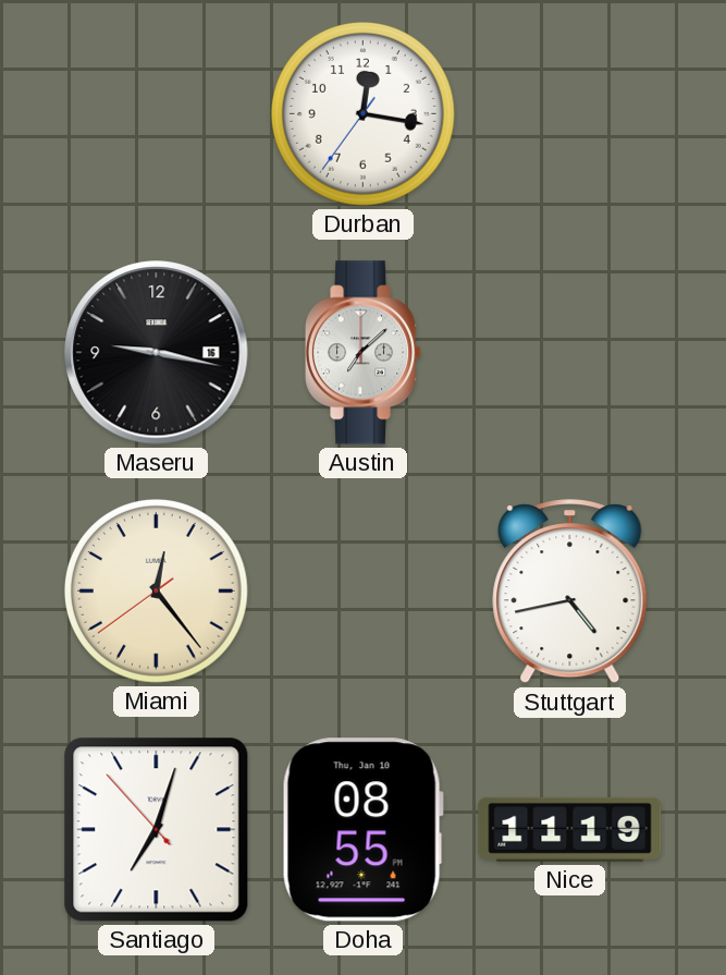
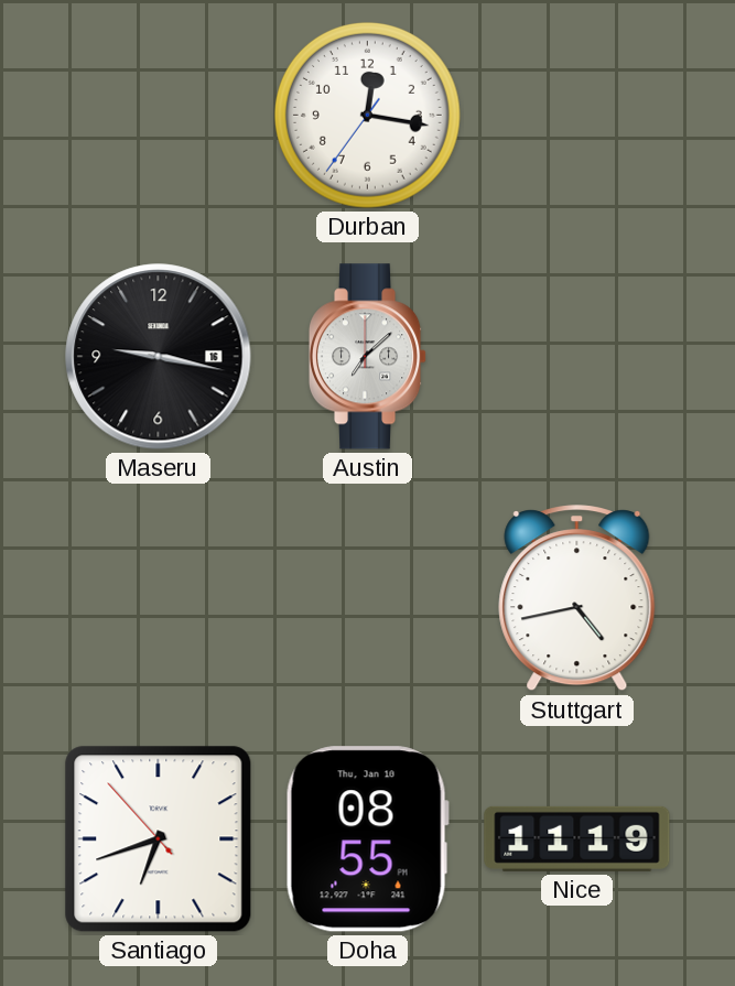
Miami: 12:23 -> none (156, 590)
Santiago: 7:02 -> 6:41 (159, 839)
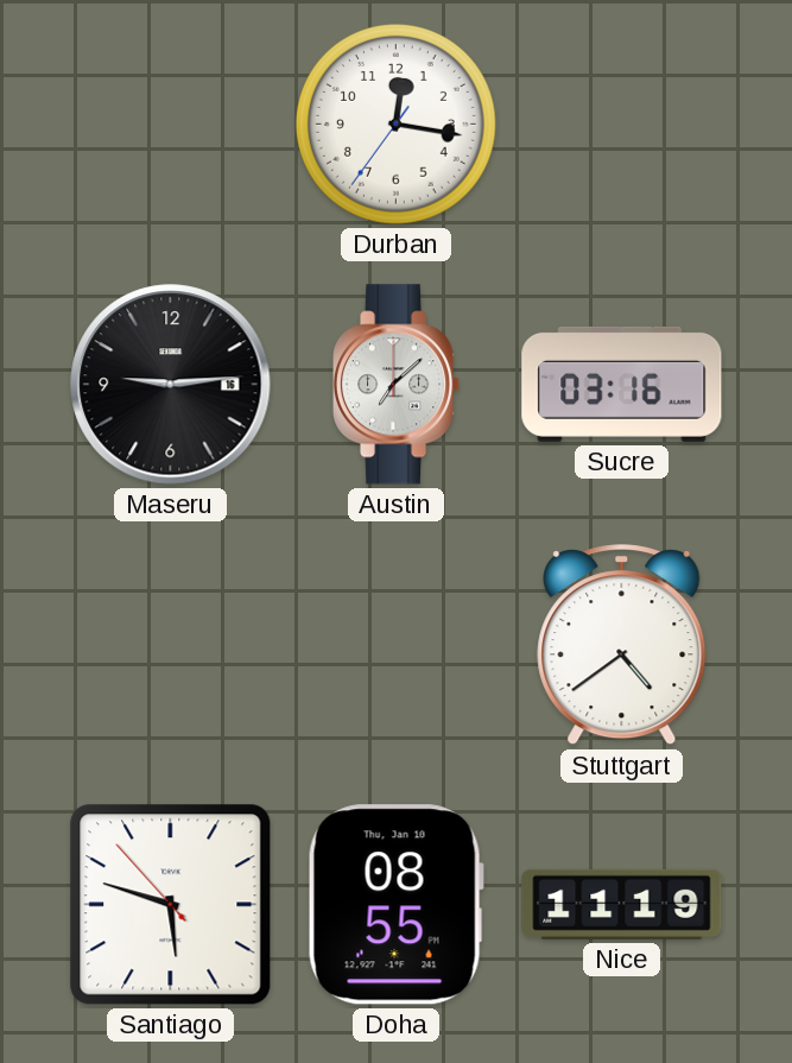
Maseru: 9:17 -> 9:14 (171, 385)
Sucre: none -> 03:16 (622, 384)
Stuttgart: 4:43 -> 4:39 (622, 645)
Santiago: 6:41 -> 5:47 (171, 905)
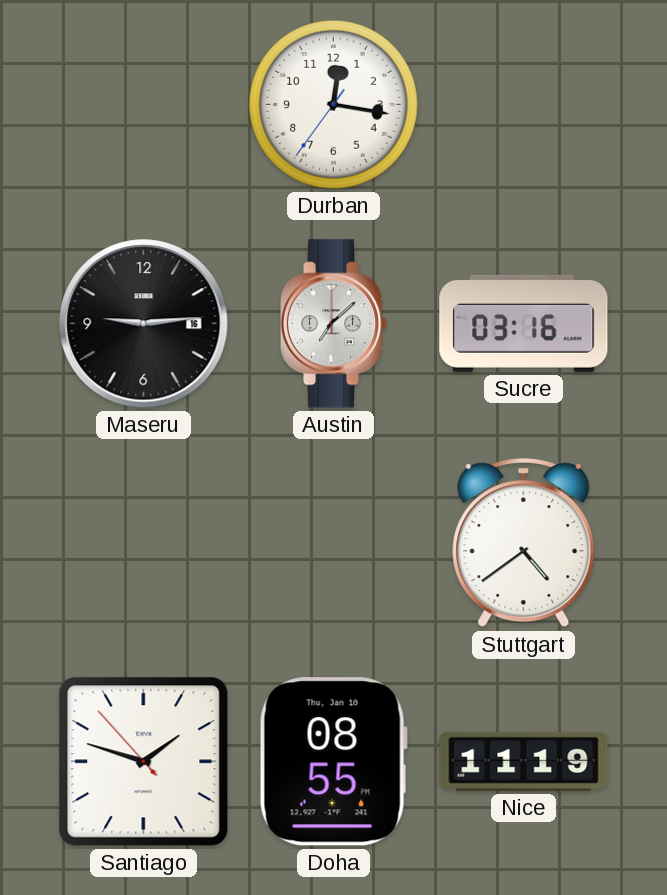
Santiago: 5:47 -> 1:47 (144, 762)
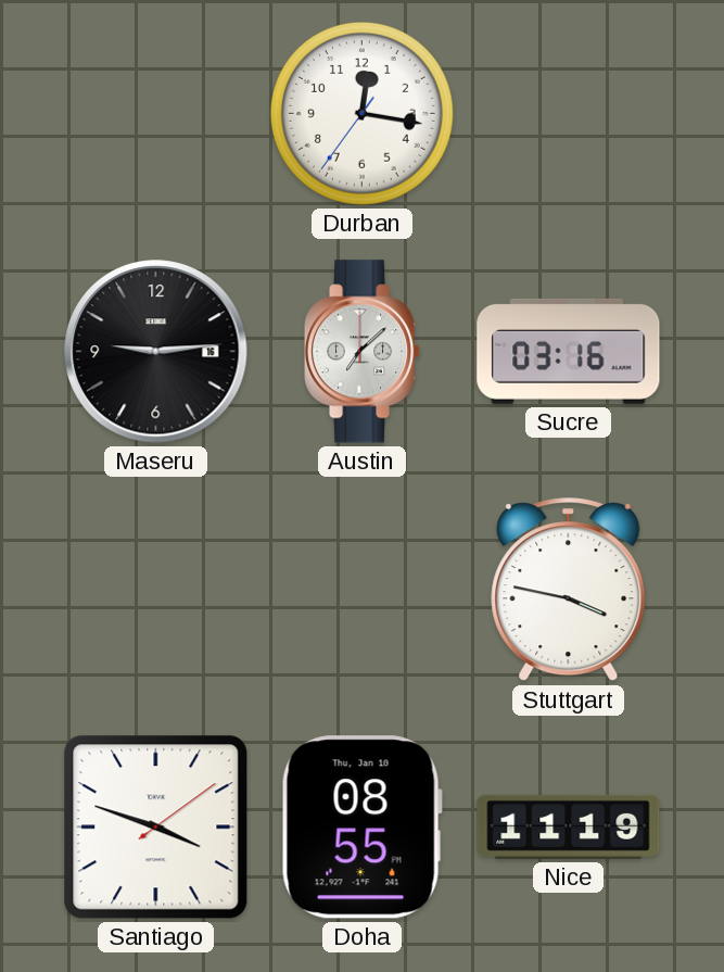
Stuttgart: 4:39 -> 3:47 (569, 590)
Santiago: 1:47 -> 3:48 (156, 828)
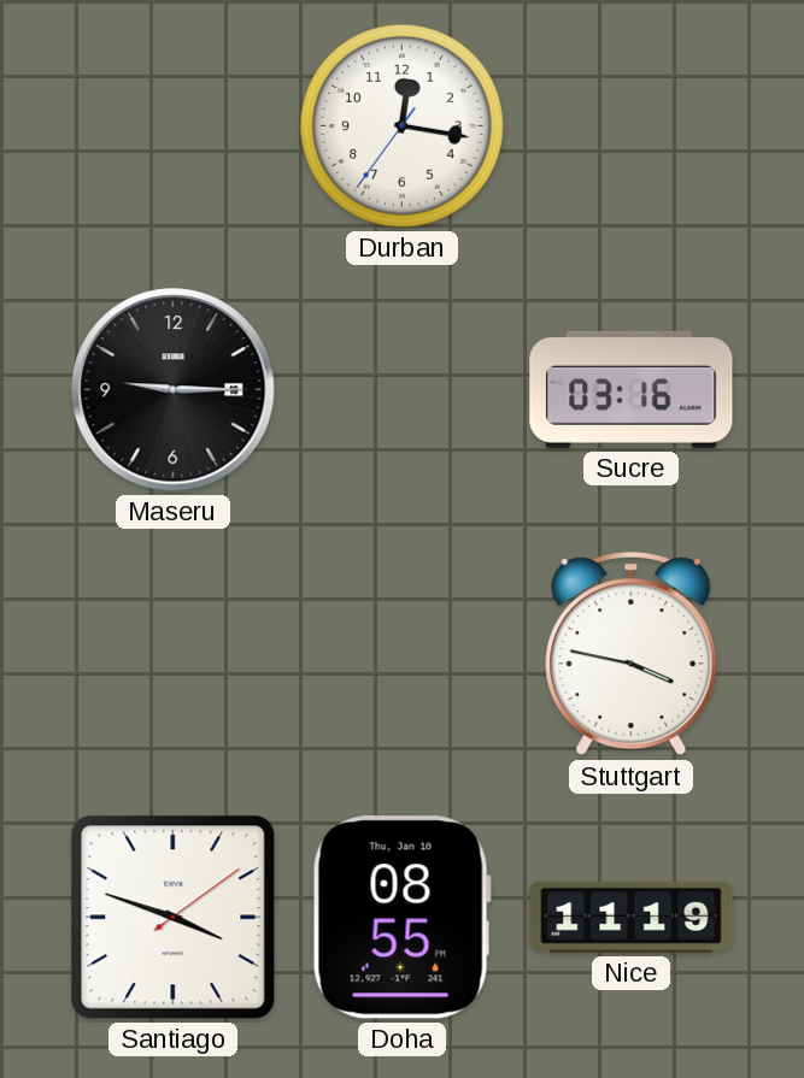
Maseru: 9:14 -> 9:15 (174, 390)
Austin: 7:08 -> none (363, 352)
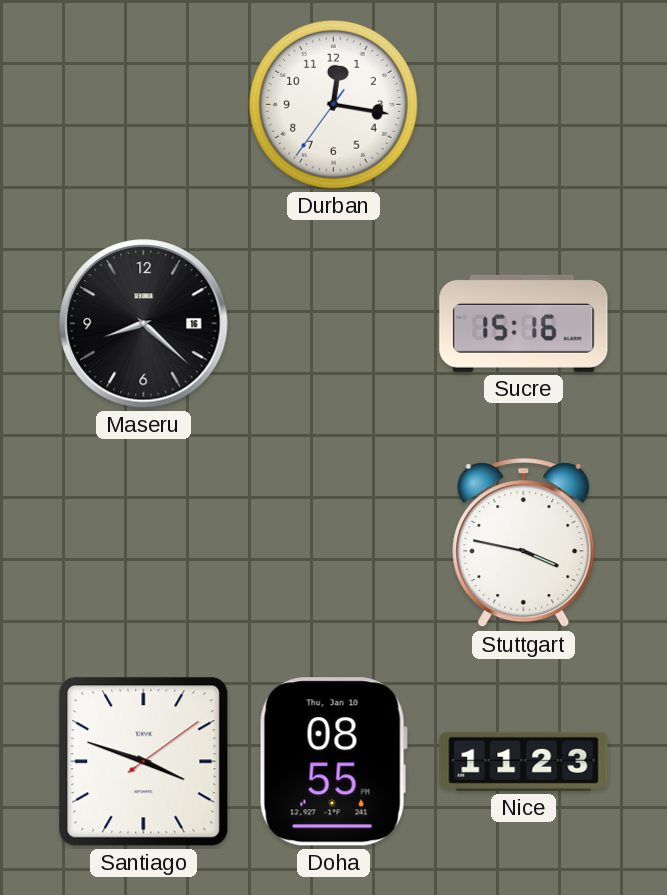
Maseru: 9:15 -> 8:22 (144, 324)
Sucre: 03:16 -> 15:16 (524, 323)
Nice: 11:19 -> 11:23 (524, 761)
